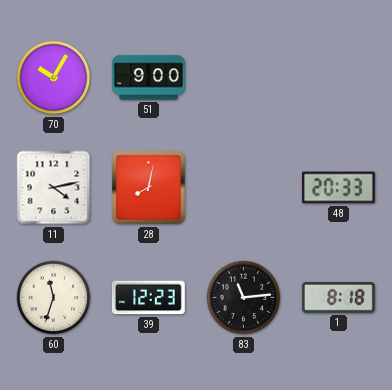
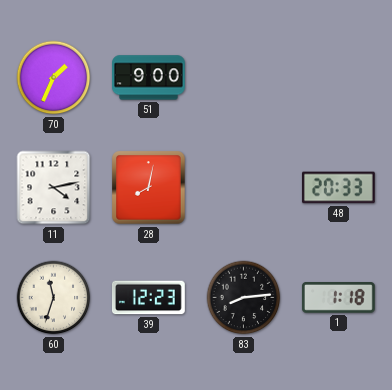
70: 10:05 -> 1:34 (54, 78)
83: 11:14 -> 8:14 (244, 298)
1: 8:18 -> 1:18 (338, 298)
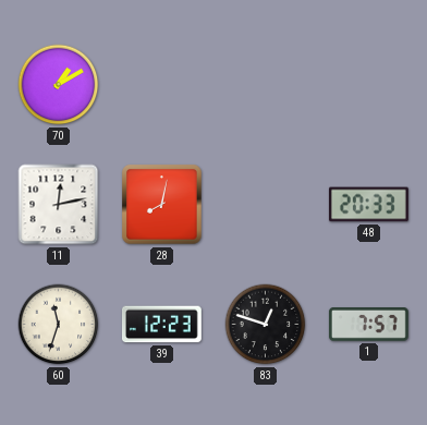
70: 1:34 -> 1:10 (59, 85)
51: 9:00 -> none (149, 78)
11: 4:13 -> 12:13 (59, 205)
83: 8:14 -> 12:48 (266, 325)
1: 1:18 -> 7:57 (368, 325)
